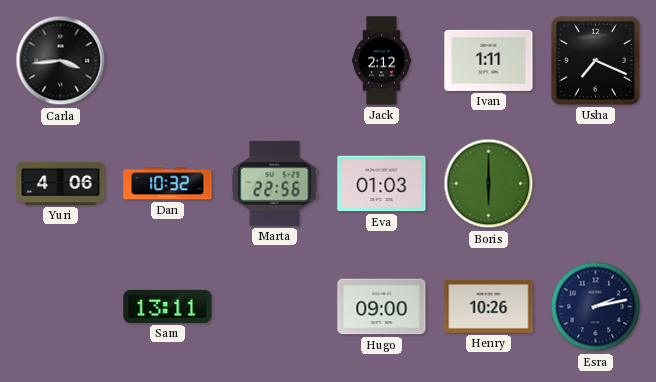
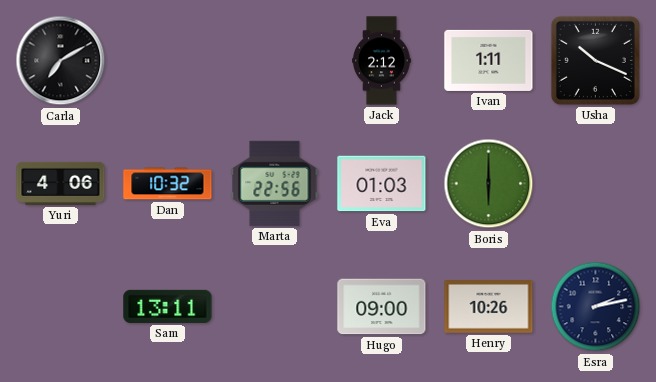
Carla: 3:44 -> 7:10 (61, 61)
Usha: 7:19 -> 10:19 (595, 60)
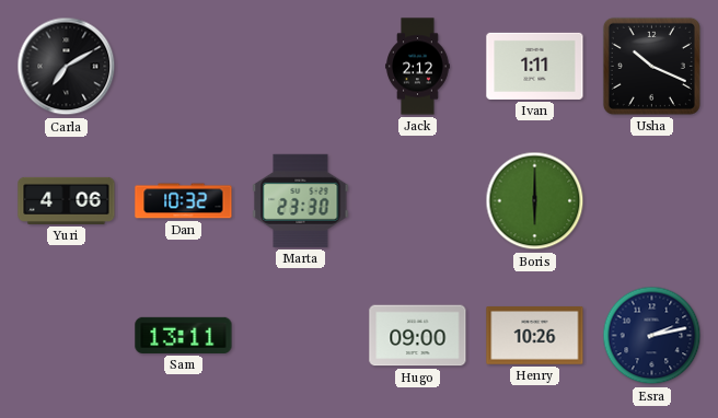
Marta: 22:56 -> 23:30 (301, 200)
Eva: 01:03 -> none (382, 184)
